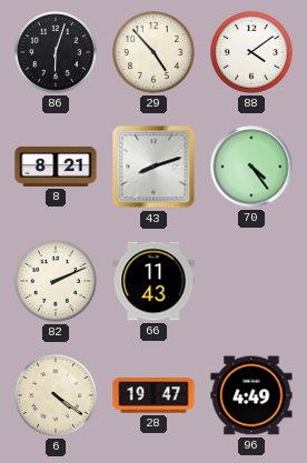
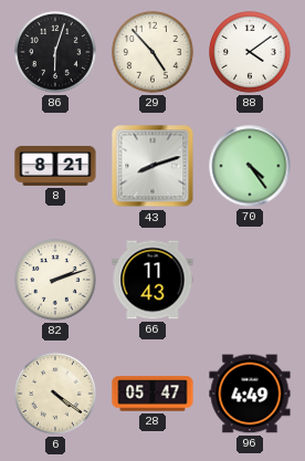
82: 2:11 -> 2:12 (56, 281)
28: 19:47 -> 05:47 (152, 394)
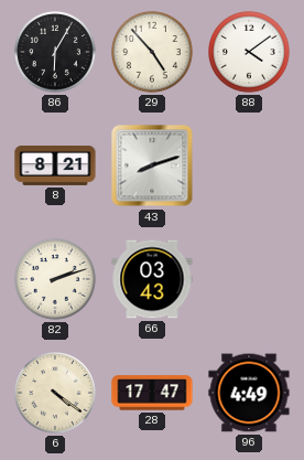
86: 6:03 -> 6:05 (56, 53)
70: 4:24 -> none (250, 166)
66: 11:43 -> 03:43 (152, 279)
28: 05:47 -> 17:47 (152, 393)
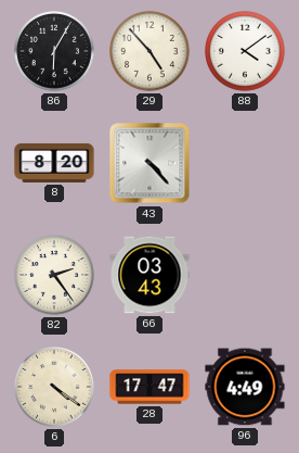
8: 8:21 -> 8:20 (54, 163)
43: 8:12 -> 4:23 (149, 163)
82: 2:12 -> 2:24 (55, 276)
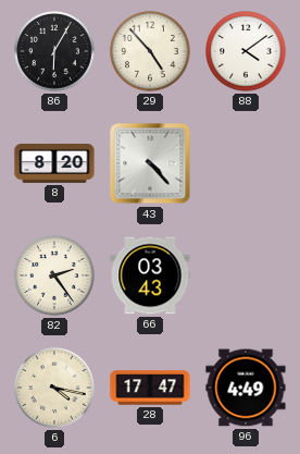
6: 4:21 -> 4:17 (55, 389)
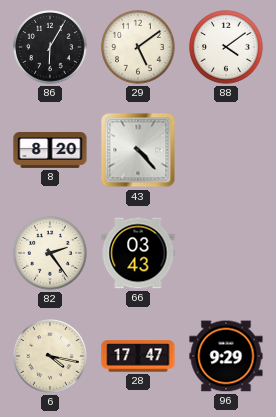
29: 4:53 -> 5:09 (139, 48)
96: 4:49 -> 9:29 (226, 356)
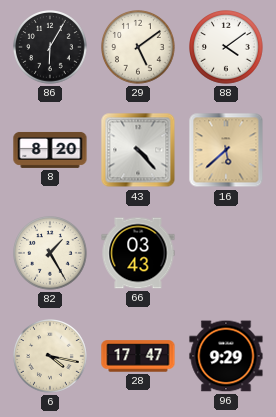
16: none -> 5:38 (226, 150)
82: 2:24 -> 1:25 (51, 254)
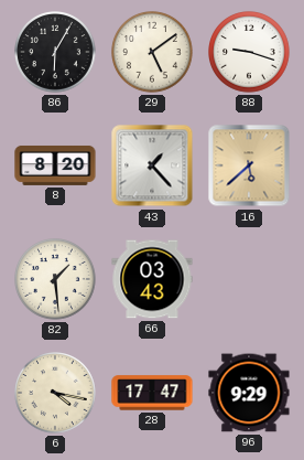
88: 4:09 -> 9:18 (250, 53)
43: 4:23 -> 1:23 (152, 165)
82: 1:25 -> 1:29 (56, 280)
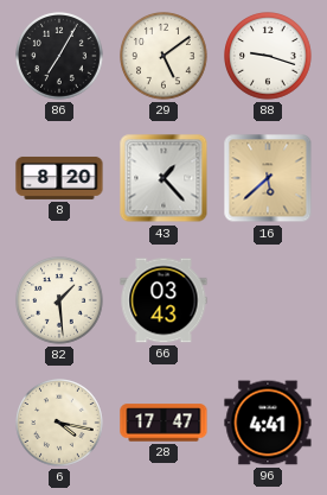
86: 6:05 -> 7:05 (60, 57)
96: 9:29 -> 4:41 (268, 423)
